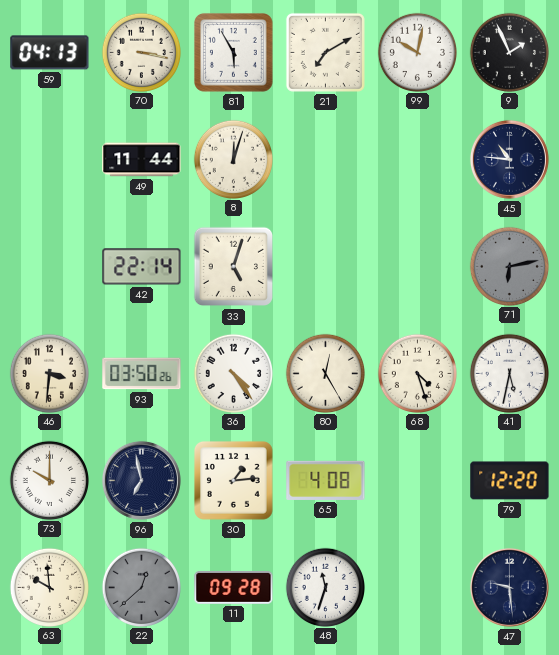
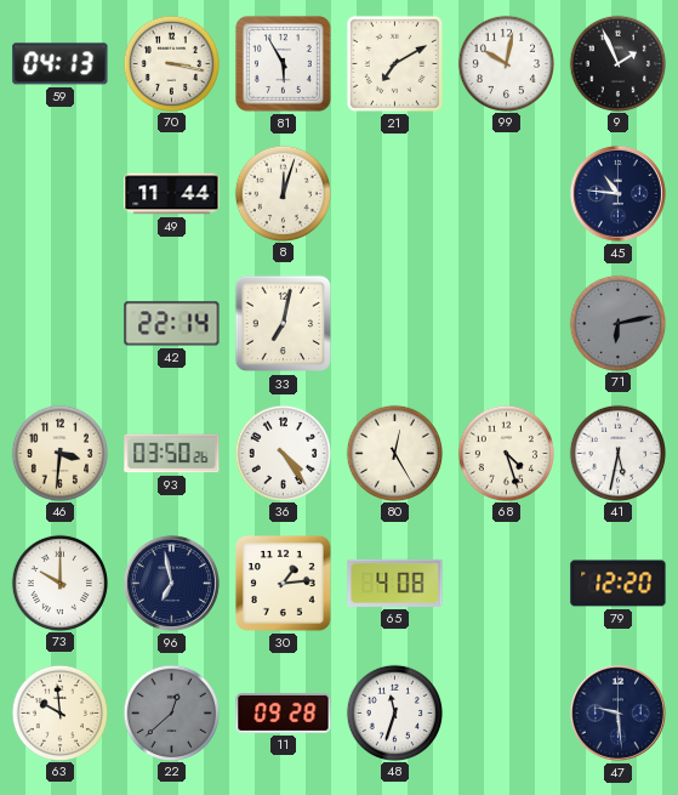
33: 5:03 -> 7:02 (284, 324)
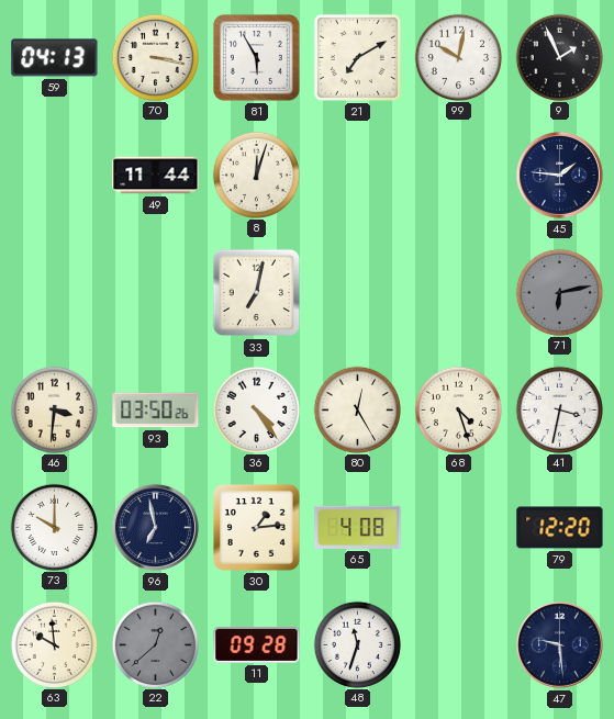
45: 10:46 -> 1:46 (559, 175)
42: 22:14 -> none (172, 324)
41: 5:32 -> 3:32 (559, 409)
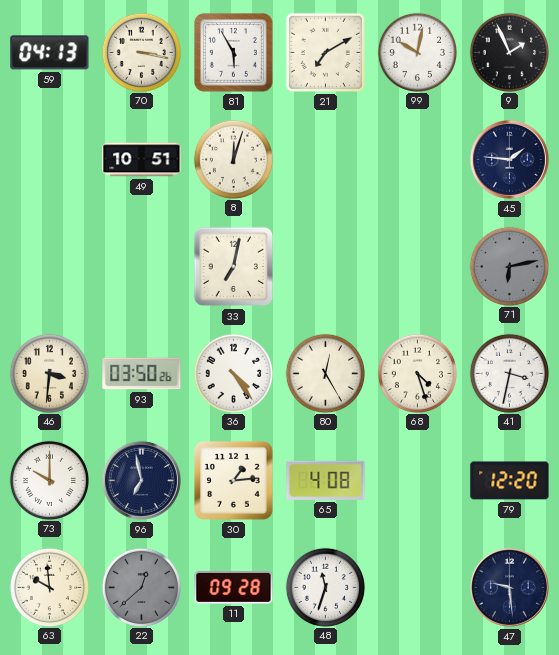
49: 11:44 -> 10:51 (142, 160)
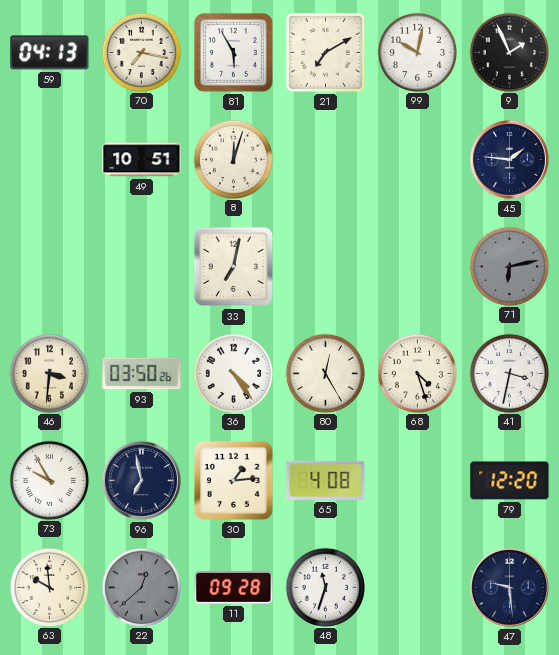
70: 3:17 -> 7:17 (141, 52)
73: 10:00 -> 9:55 (49, 480)
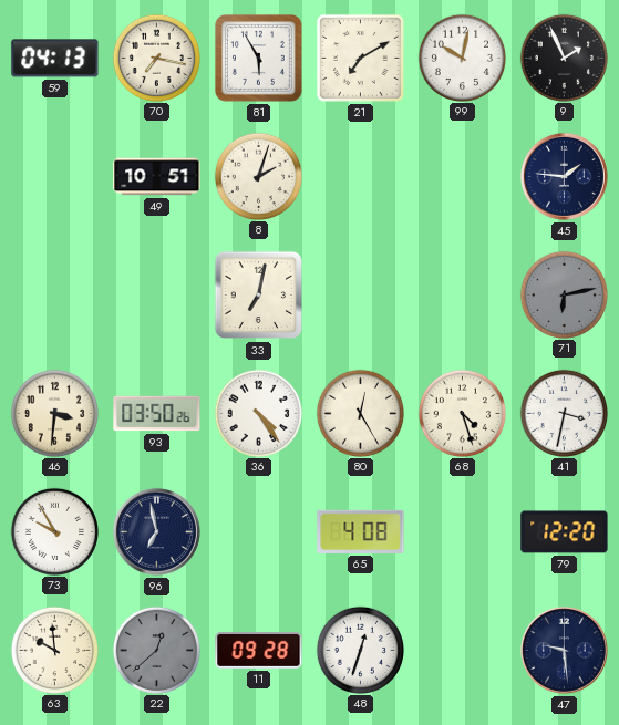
8: 12:03 -> 2:03 (258, 176)
30: 1:14 -> none (234, 481)
48: 11:33 -> 12:33 (360, 650)
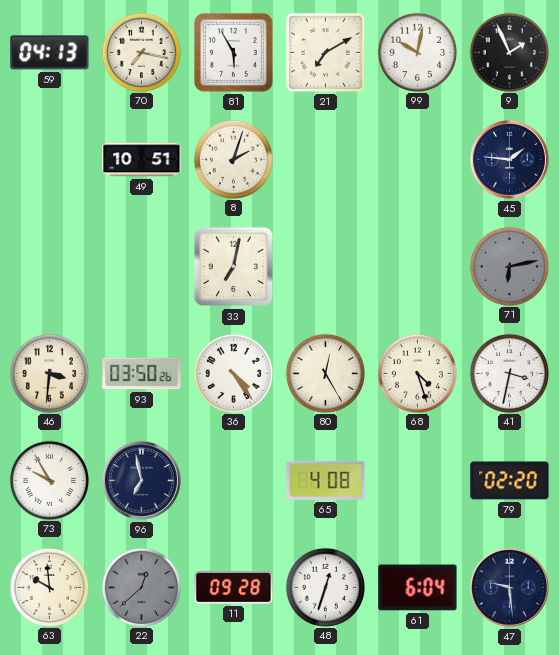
79: 12:20 -> 02:20 (510, 481)
61: none -> 6:04 (418, 588)
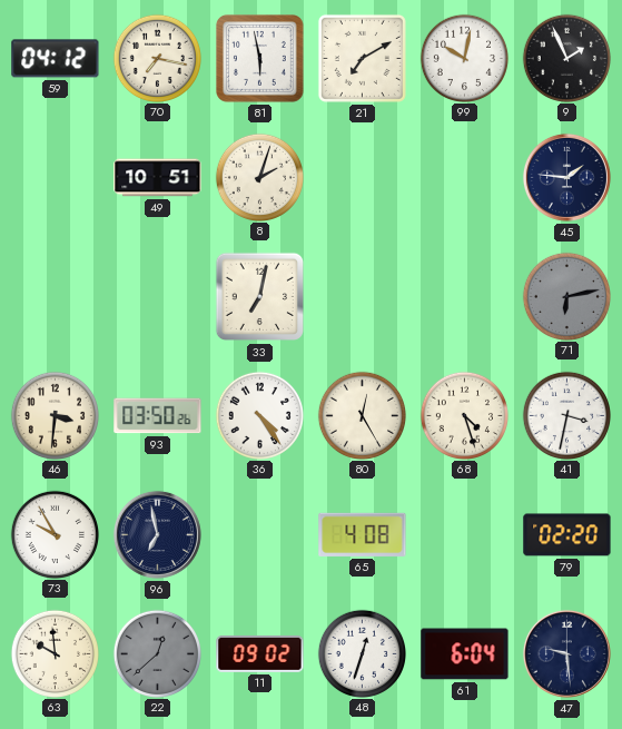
59: 04:13 -> 04:12 (56, 59)
81: 5:55 -> 5:58 (260, 59)
11: 09:28 -> 09:02 (260, 654)
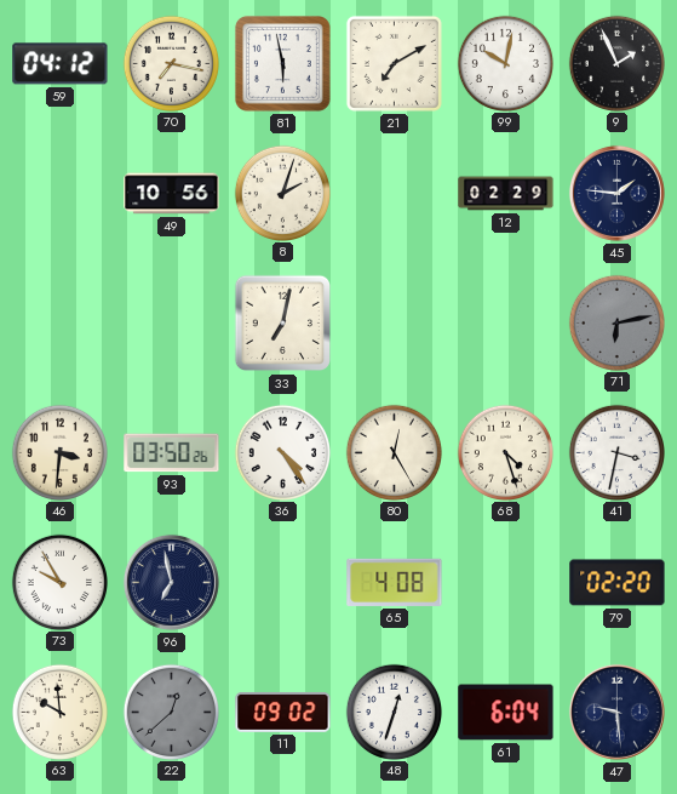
49: 10:51 -> 10:56 (172, 194)
12: none -> 02:29 (506, 194)
